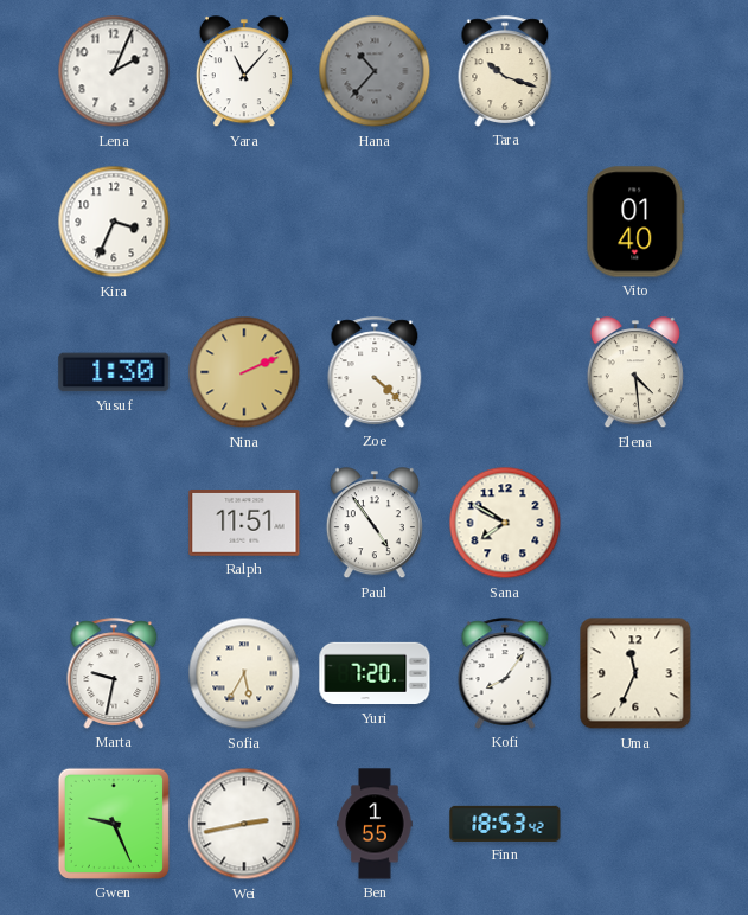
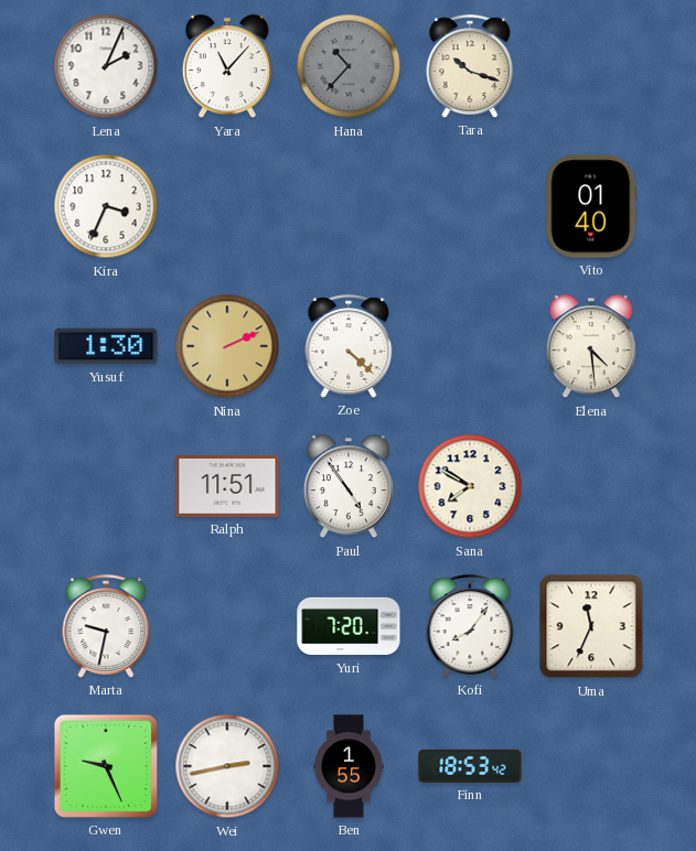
Sofia: 5:35 -> none (244, 673)
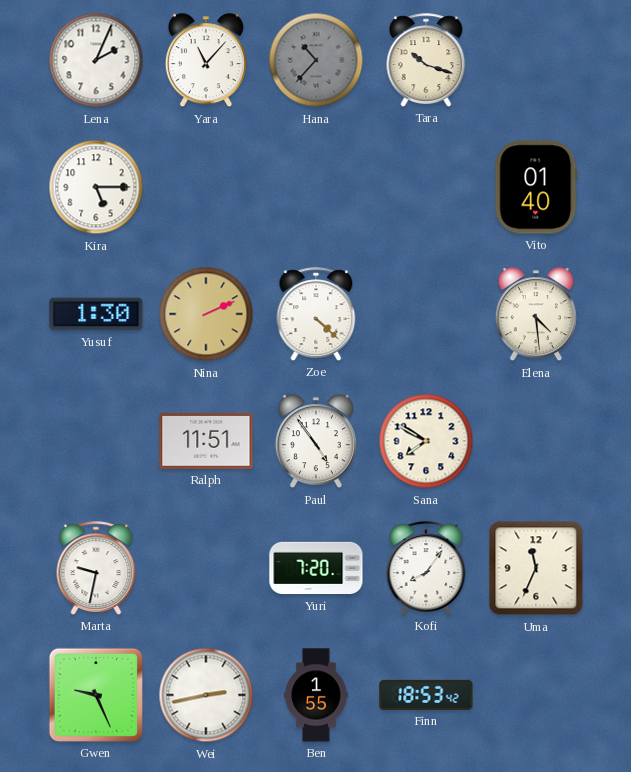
Kira: 3:34 -> 5:15 (96, 187)
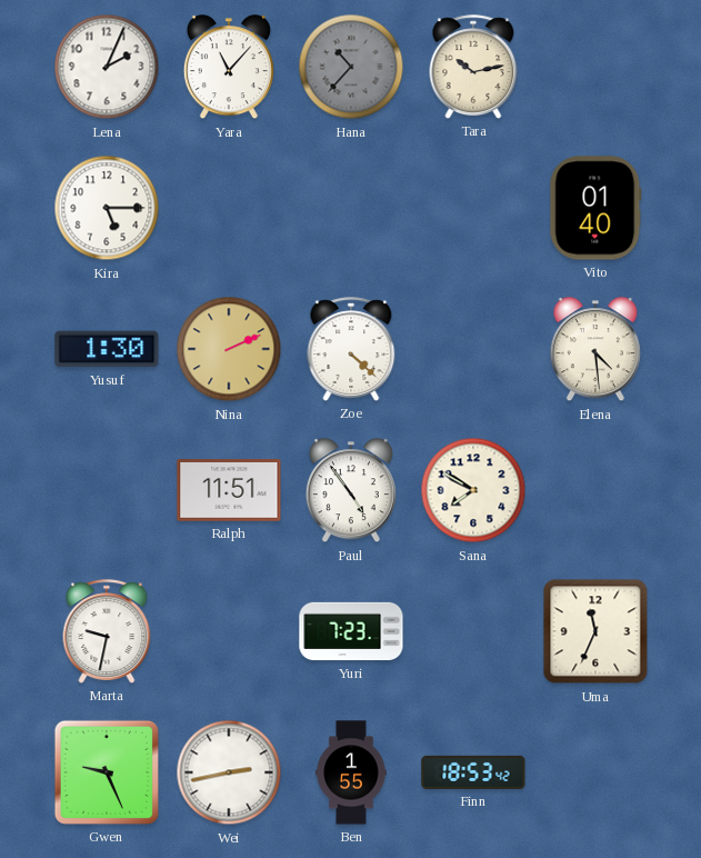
Tara: 10:18 -> 10:13 (473, 67)
Yuri: 7:20 -> 7:23 (351, 631)
Kofi: 8:06 -> none (426, 568)
